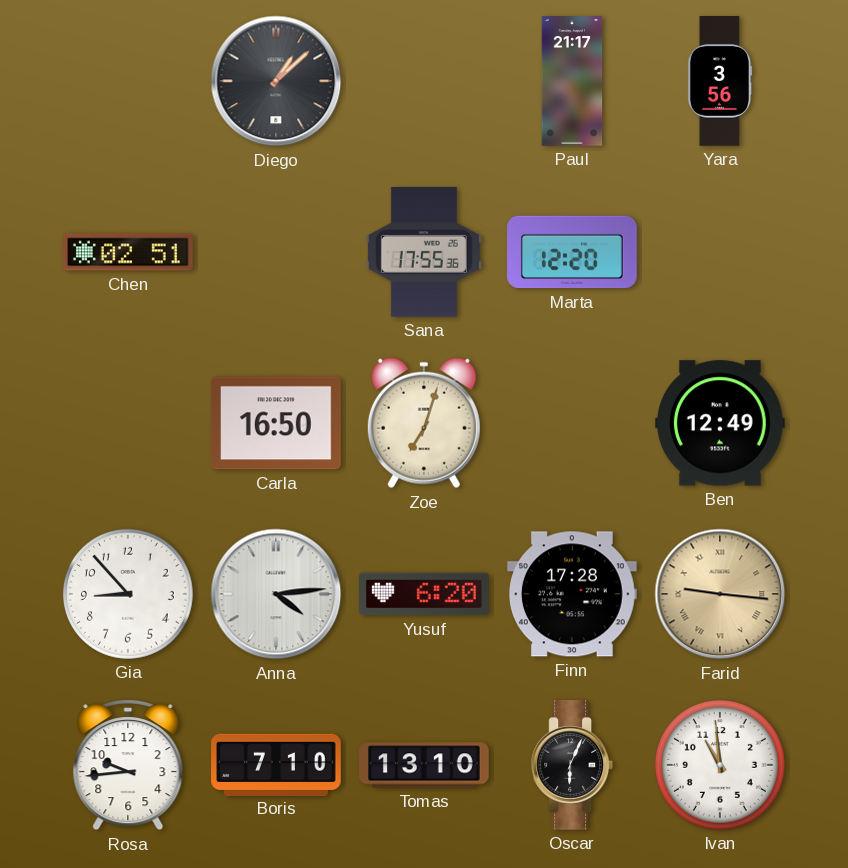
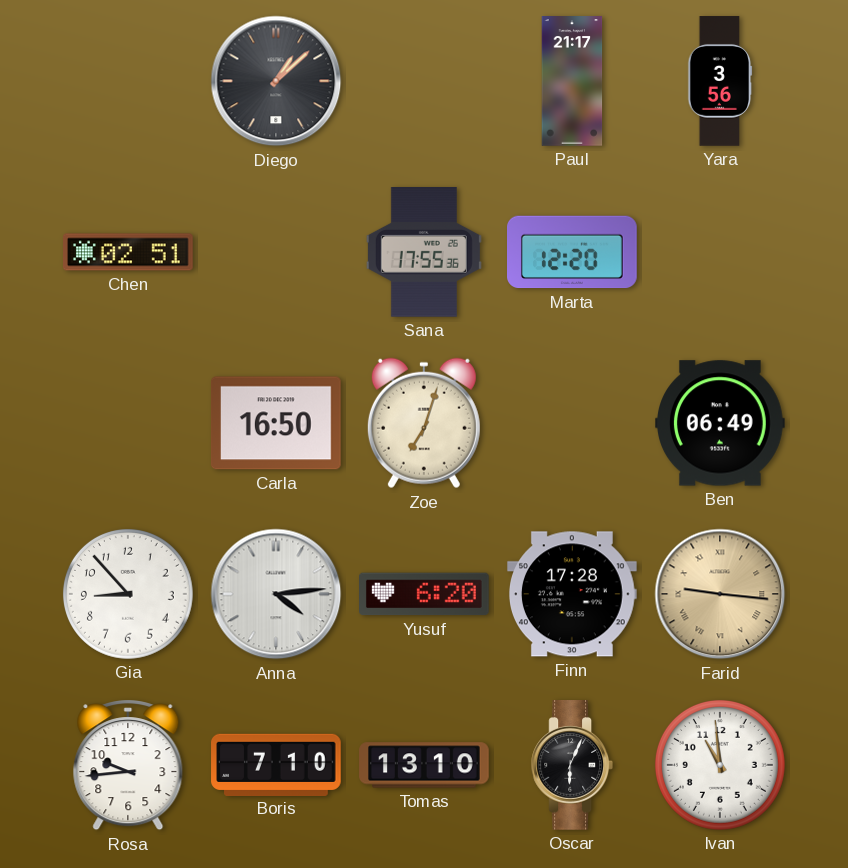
Ben: 12:49 -> 06:49 (721, 423)
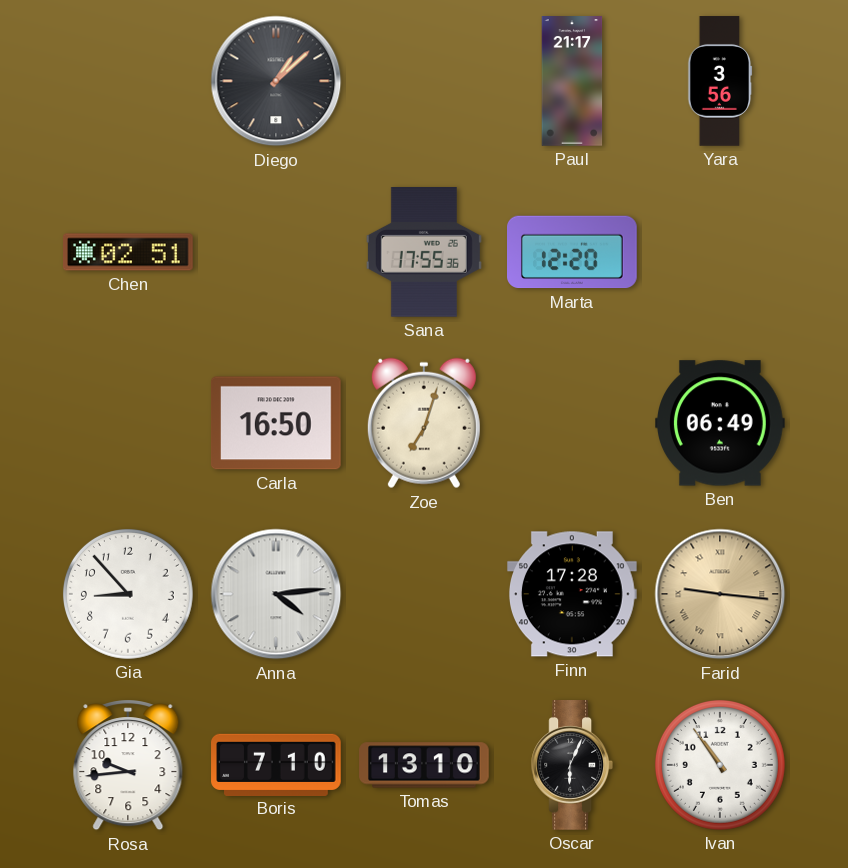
Yusuf: 6:20 -> none (425, 594)
Ivan: 10:59 -> 10:54 (720, 765)
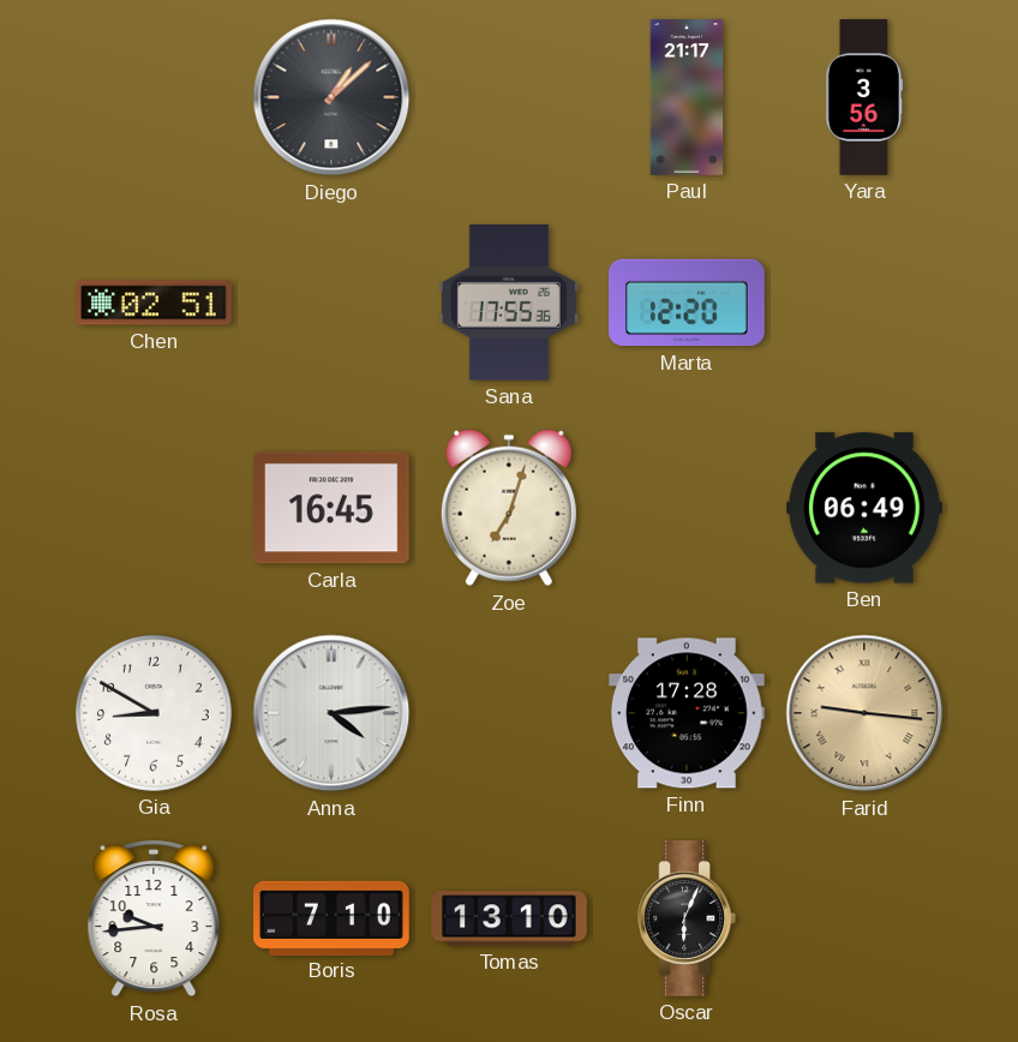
Carla: 16:50 -> 16:45 (331, 508)
Gia: 8:53 -> 8:50 (154, 713)
Ivan: 10:54 -> none (720, 765)
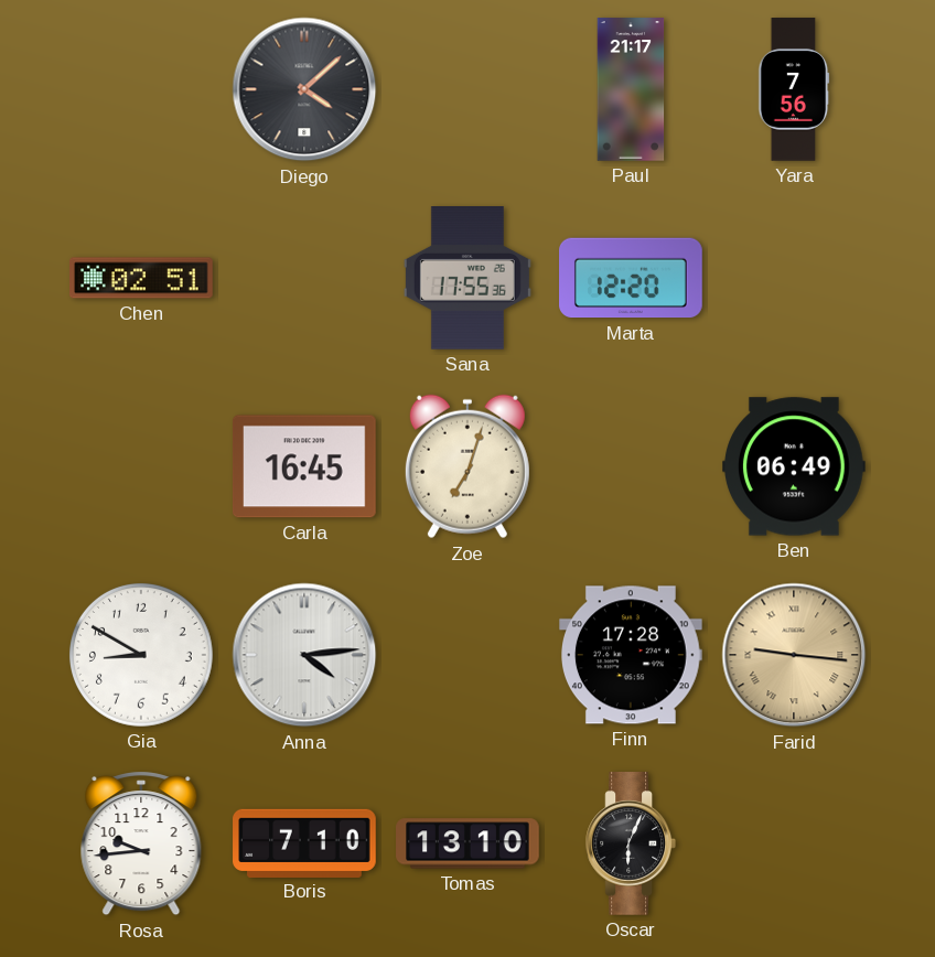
Diego: 1:08 -> 4:08 (304, 89)
Yara: 3:56 -> 7:56 (794, 89)
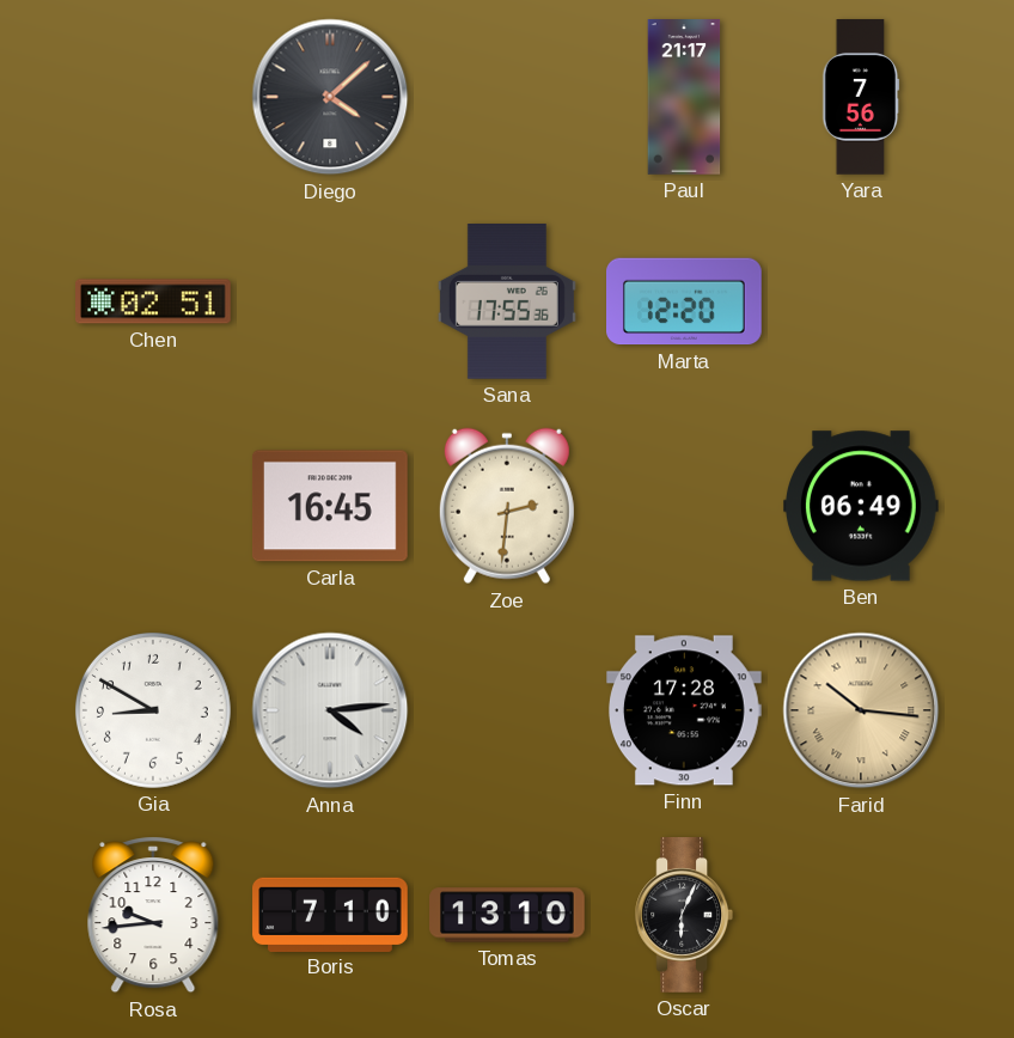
Zoe: 7:03 -> 2:31 (507, 506)
Farid: 9:16 -> 10:16 (861, 710)
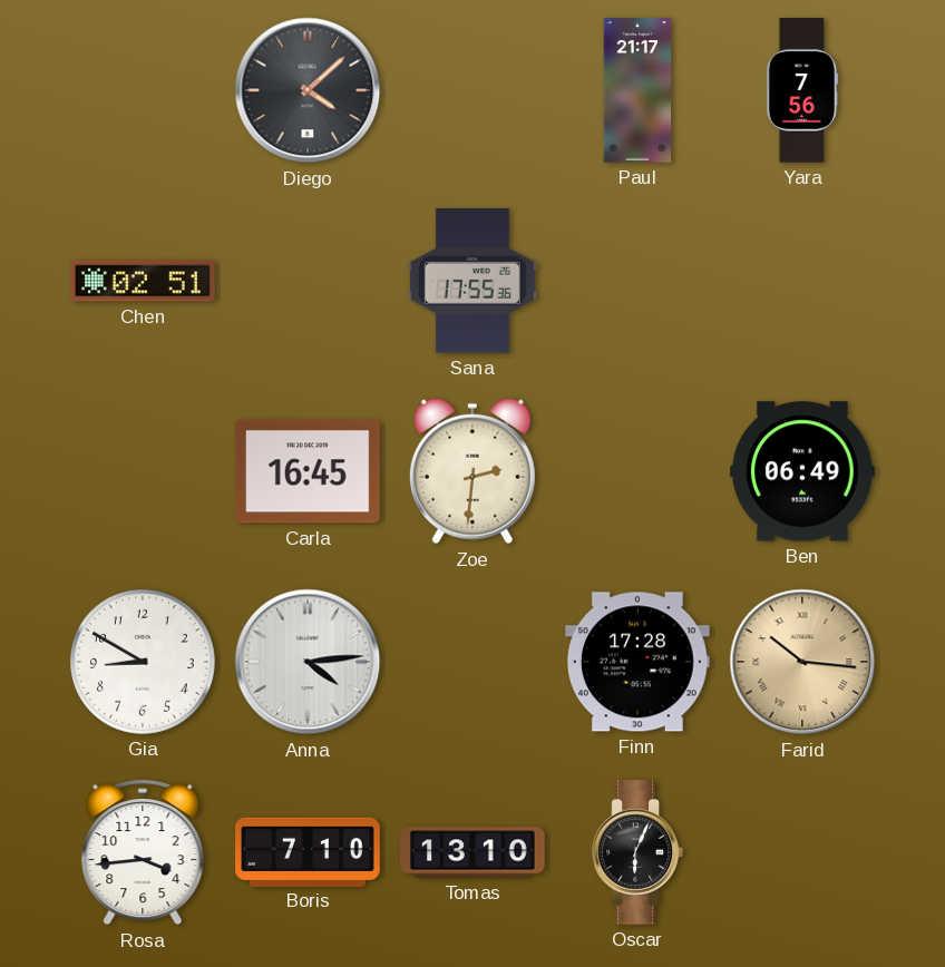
Marta: 12:20 -> none (685, 301)
Rosa: 9:44 -> 3:44 (143, 852)
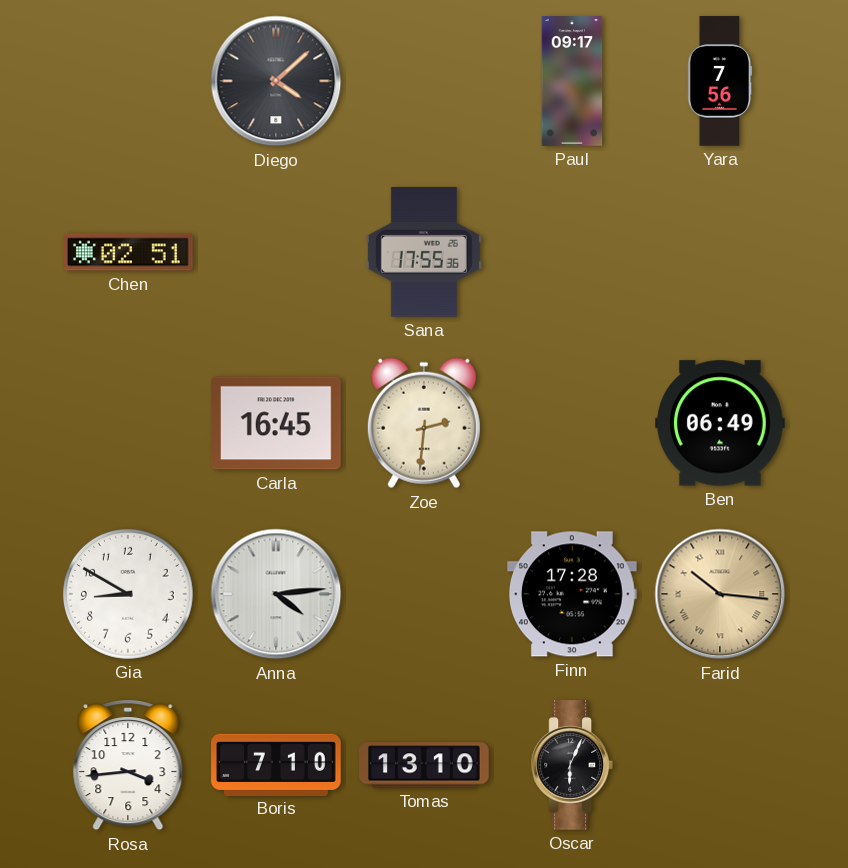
Paul: 21:17 -> 09:17 (572, 81)
